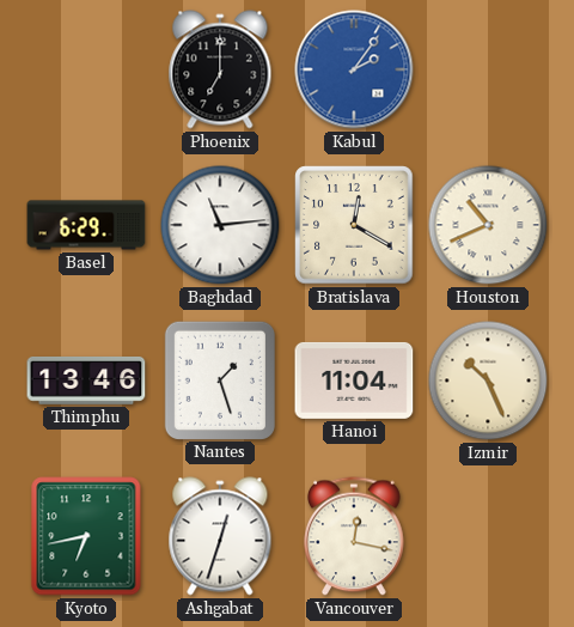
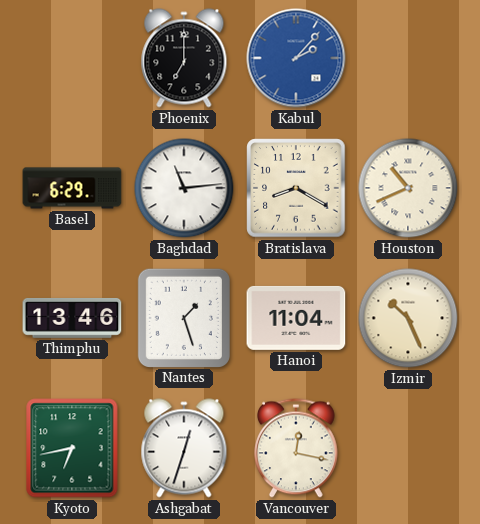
Kabul: 2:06 -> 2:07 (296, 58)
Bratislava: 12:20 -> 8:20 (296, 188)
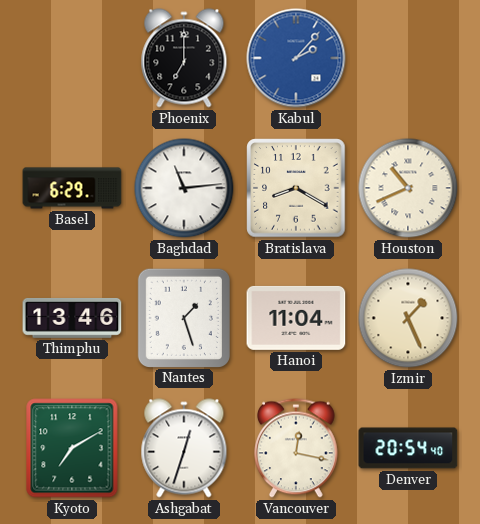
Izmir: 10:26 -> 1:26 (408, 318)
Kyoto: 6:43 -> 7:10 (72, 448)
Denver: none -> 20:54 (408, 448)
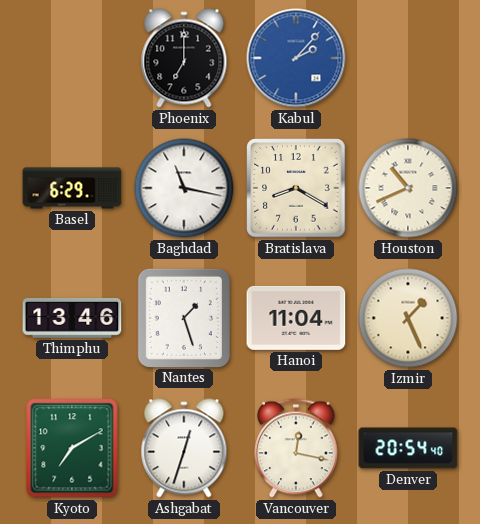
Baghdad: 11:14 -> 11:17 (184, 188)
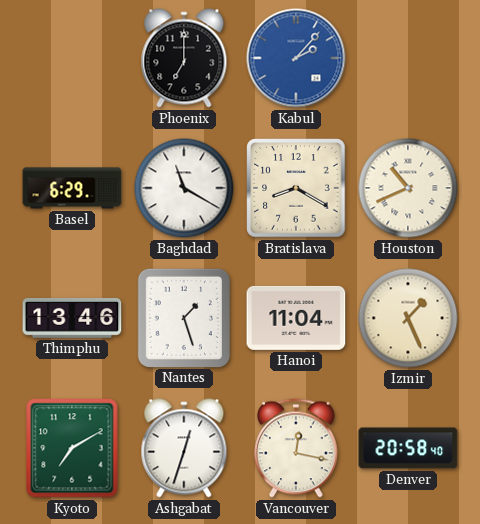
Baghdad: 11:17 -> 11:20 (184, 188)
Denver: 20:54 -> 20:58 (408, 448)
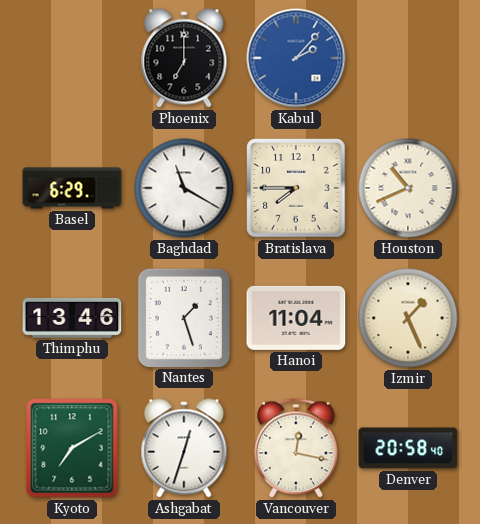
Bratislava: 8:20 -> 7:45 (296, 188)
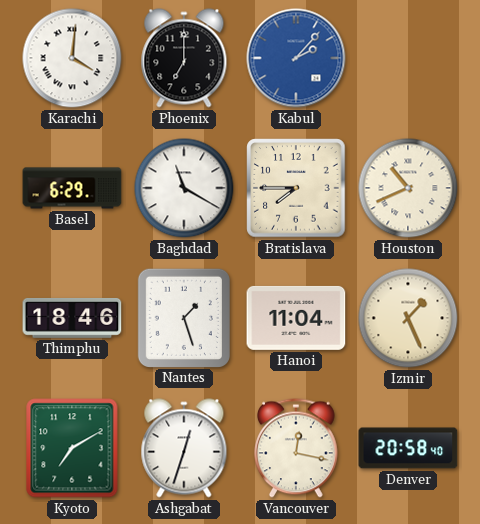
Karachi: none -> 4:01 (72, 58)
Thimphu: 13:46 -> 18:46 (72, 318)
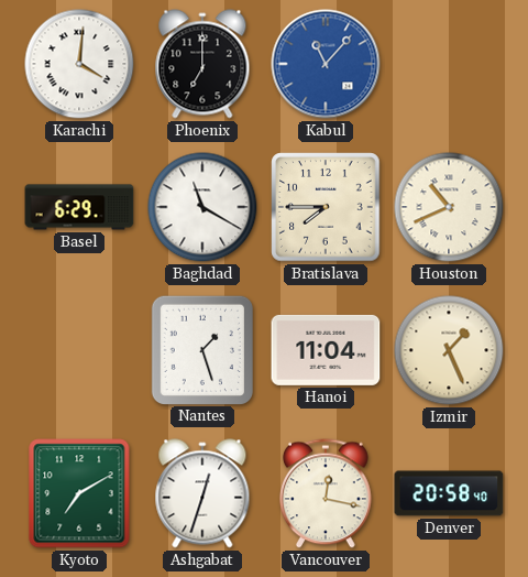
Kabul: 2:07 -> 11:07 (326, 64)
Thimphu: 18:46 -> none (72, 318)
